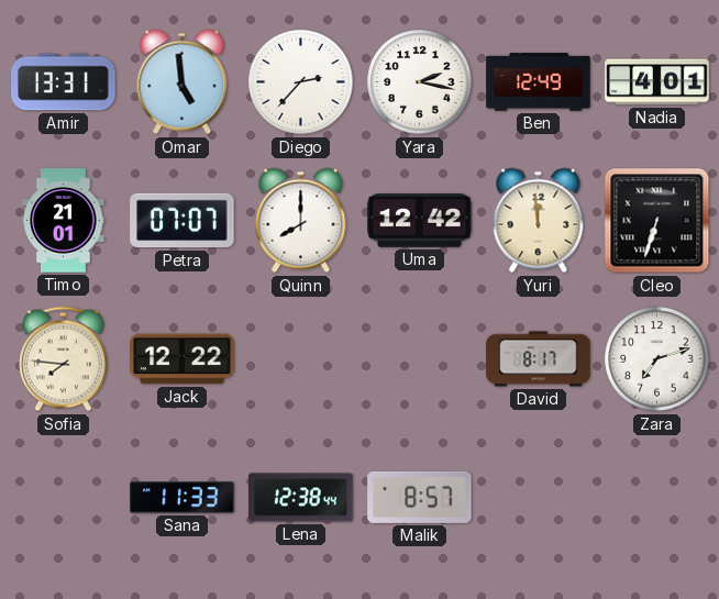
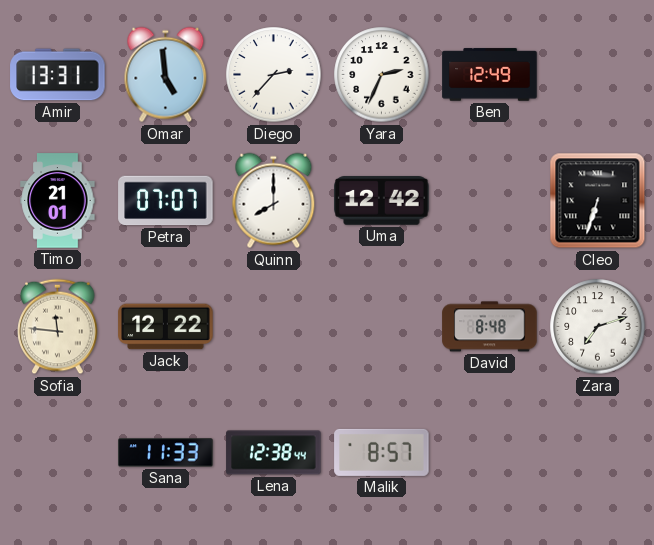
Yara: 2:17 -> 2:34 (382, 75)
Nadia: 4:01 -> none (657, 82)
Yuri: 11:59 -> none (539, 221)
Sofia: 7:46 -> 11:46 (58, 327)
David: 8:17 -> 8:48 (490, 327)
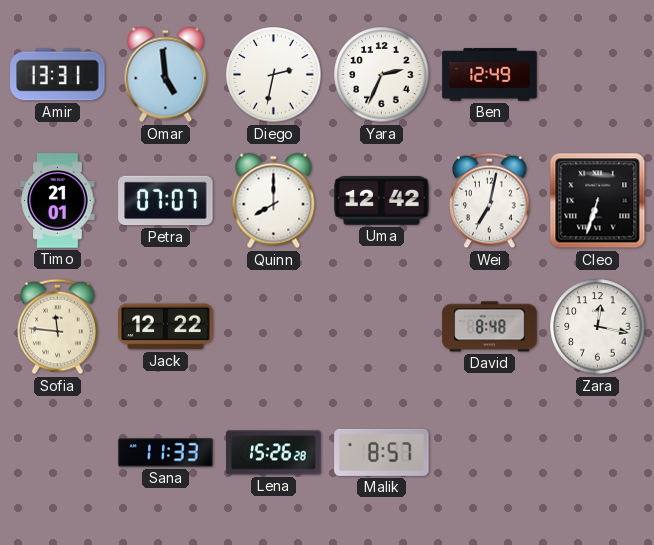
Diego: 2:37 -> 2:32 (274, 75)
Wei: none -> 7:02 (490, 201)
Zara: 7:12 -> 12:17 (598, 327)
Lena: 12:38 -> 15:26 (274, 453)
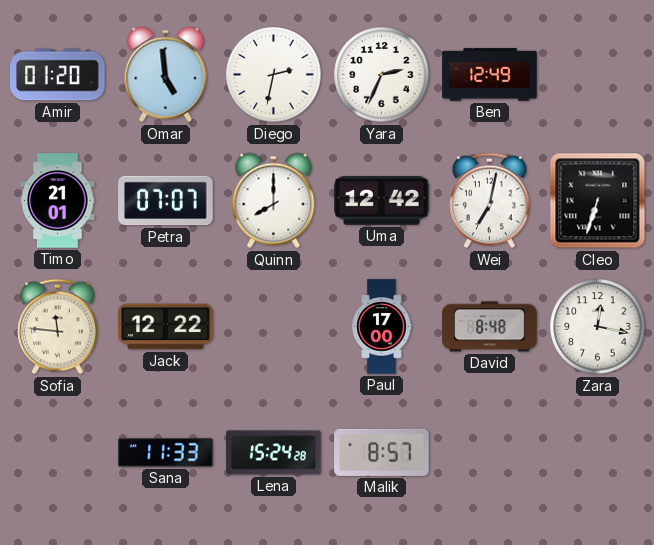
Amir: 13:31 -> 01:20 (58, 75)
Paul: none -> 17:00 (382, 327)
Lena: 15:26 -> 15:24 (274, 453)
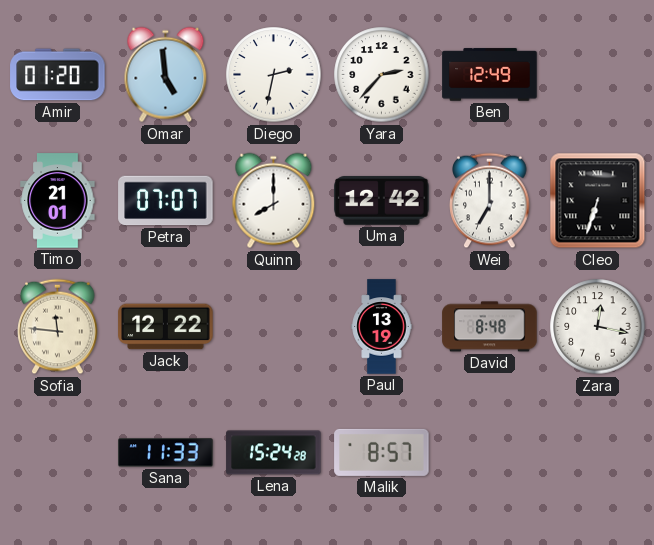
Yara: 2:34 -> 2:37 (382, 75)
Wei: 7:02 -> 7:00 (490, 201)
Paul: 17:00 -> 13:19 (382, 327)
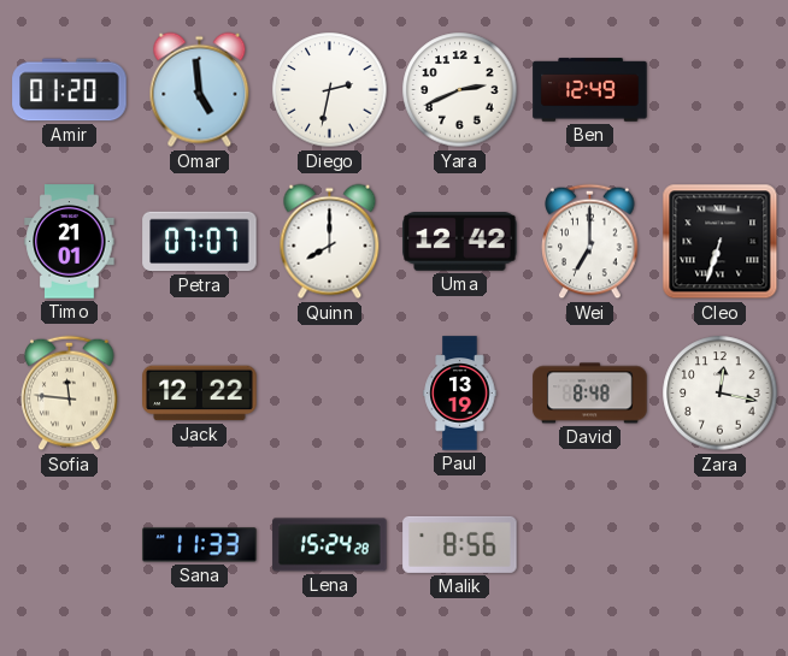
Yara: 2:37 -> 2:41 (460, 90)
Malik: 8:57 -> 8:56 (460, 544)
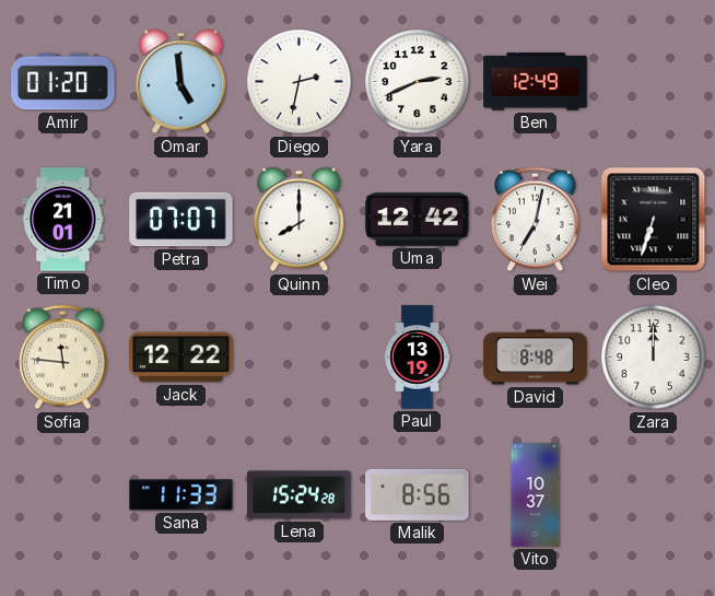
Wei: 7:00 -> 7:02 (536, 220)
Zara: 12:17 -> 12:00 (654, 358)
Vito: none -> 10:37 (536, 495)
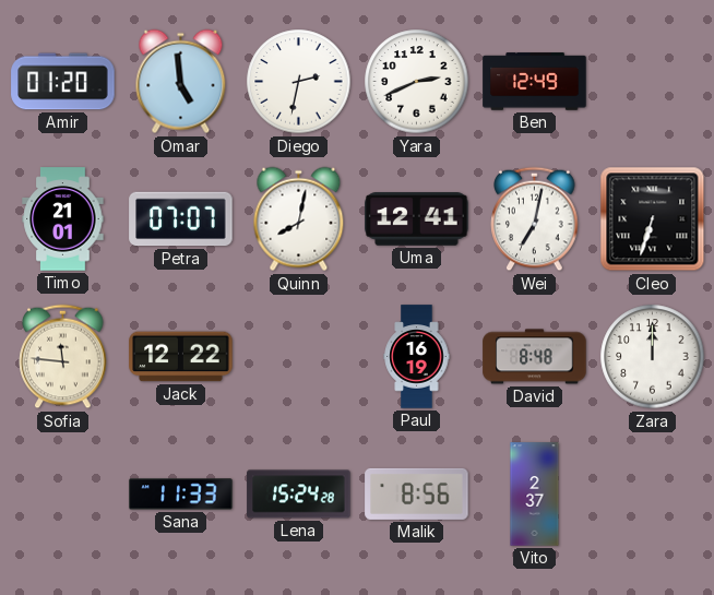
Quinn: 8:00 -> 8:02 (299, 219)
Uma: 12:42 -> 12:41 (417, 219)
Paul: 13:19 -> 16:19 (417, 357)
Vito: 10:37 -> 2:37 (535, 495)
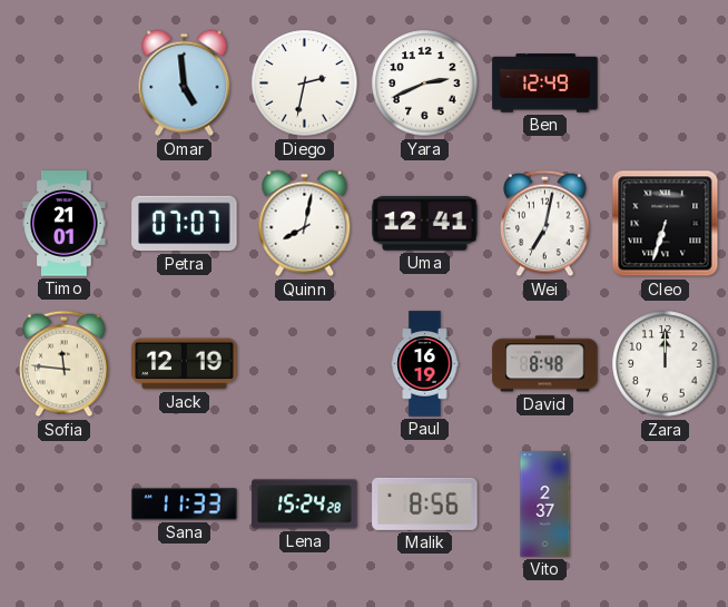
Amir: 01:20 -> none (63, 82)
Jack: 12:22 -> 12:19 (185, 364)
